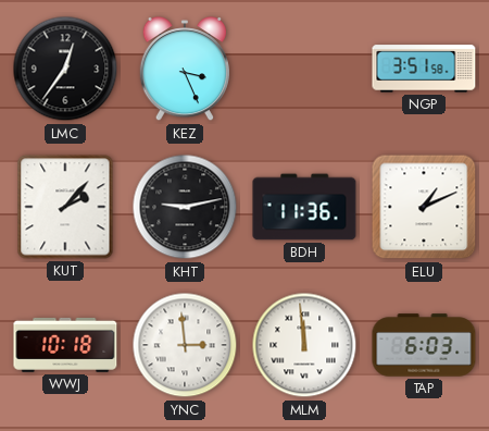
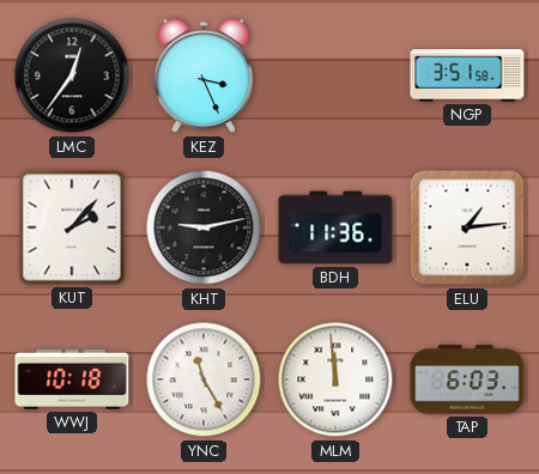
ELU: 1:11 -> 1:14 (467, 227)
YNC: 2:59 -> 11:25 (204, 379)
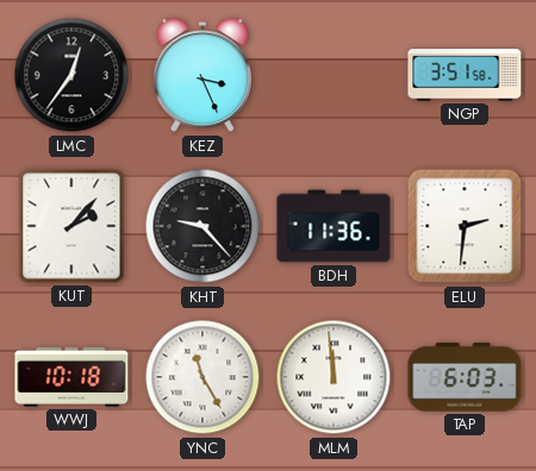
KHT: 9:13 -> 9:23 (202, 226)
ELU: 1:14 -> 2:31 (465, 226)
